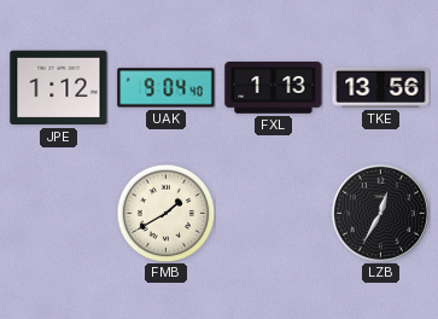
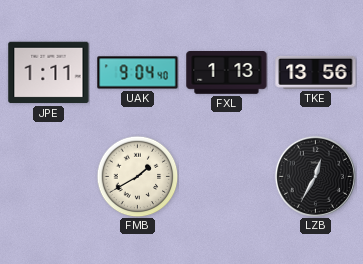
JPE: 1:12 -> 1:11 (49, 73)
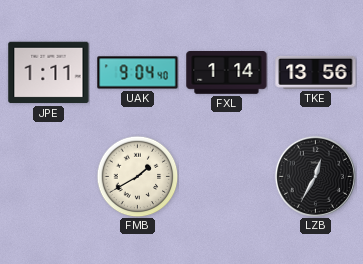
FXL: 1:13 -> 1:14 (227, 73)
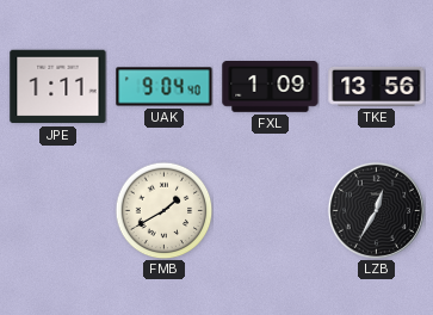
FXL: 1:14 -> 1:09 (271, 87)
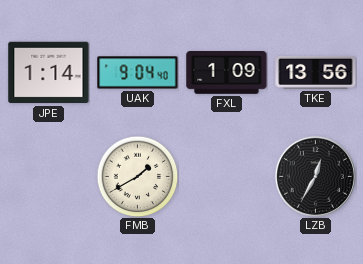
JPE: 1:11 -> 1:14 (49, 73)
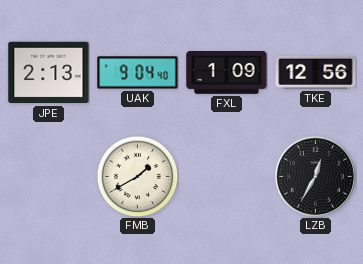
JPE: 1:14 -> 2:13 (49, 73)
TKE: 13:56 -> 12:56 (316, 72)
